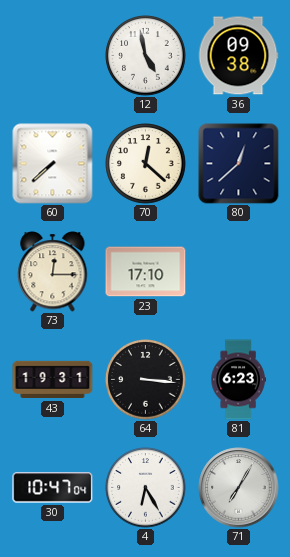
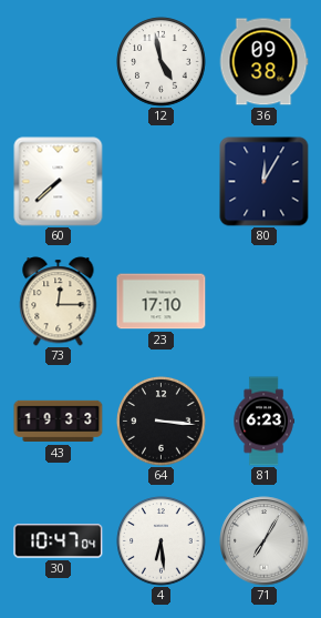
70: 12:22 -> none (146, 164)
80: 12:38 -> 12:05 (265, 182)
43: 19:31 -> 19:33 (59, 422)
4: 6:25 -> 6:29 (162, 541)
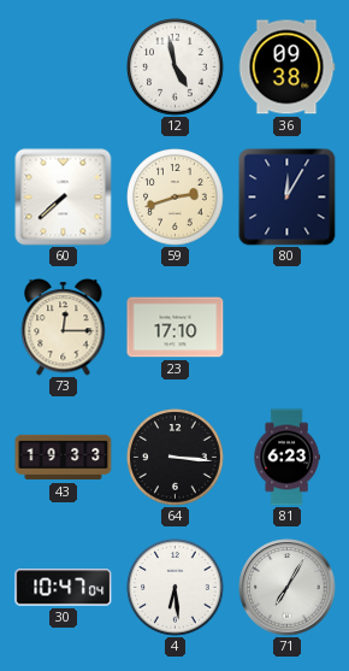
59: none -> 2:42 (176, 198)
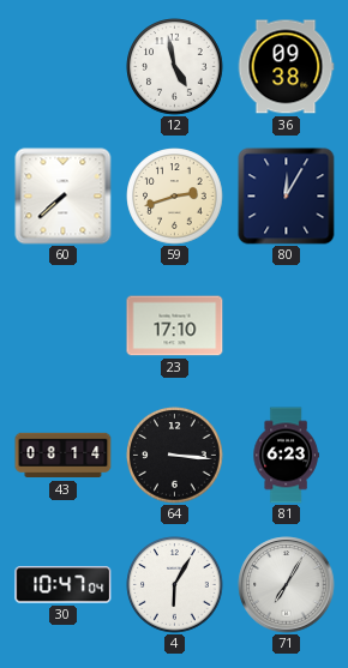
73: 12:15 -> none (64, 328)
43: 19:33 -> 08:14 (64, 456)
4: 6:29 -> 6:05 (175, 585)
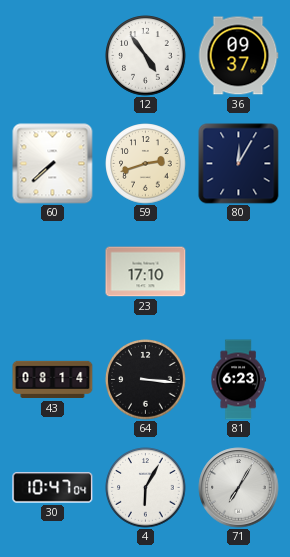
12: 4:58 -> 4:54 (146, 56)
36: 09:38 -> 09:37 (238, 56)
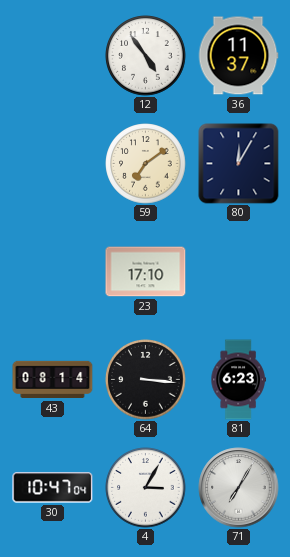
36: 09:37 -> 11:37 (238, 56)
60: 7:38 -> none (53, 164)
59: 2:42 -> 7:09 (146, 164)
4: 6:05 -> 3:05 (146, 488)
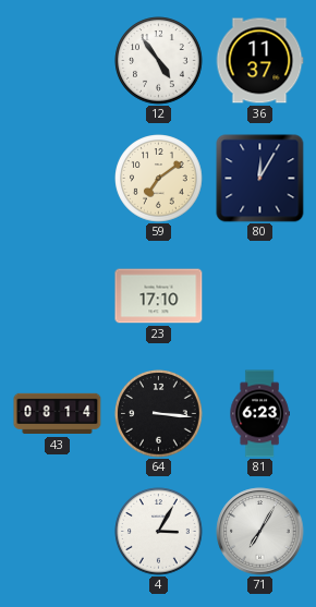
30: 10:47 -> none (53, 488)
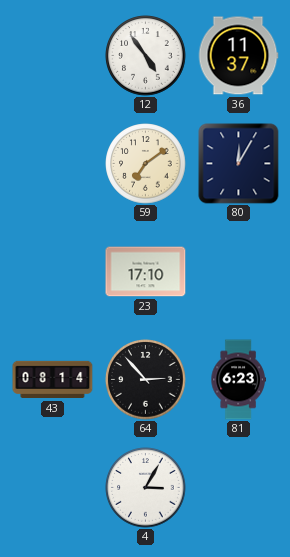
64: 3:16 -> 2:53 (146, 380)
71: 7:05 -> none (260, 532)
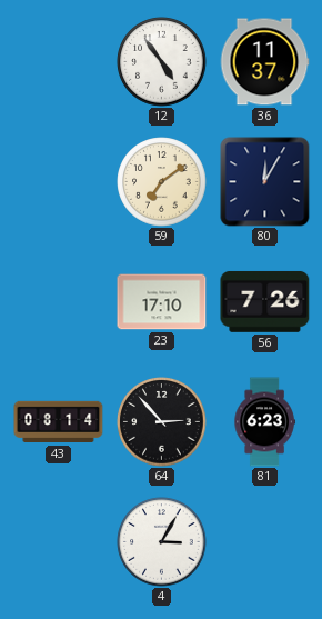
56: none -> 7:26 (265, 301)
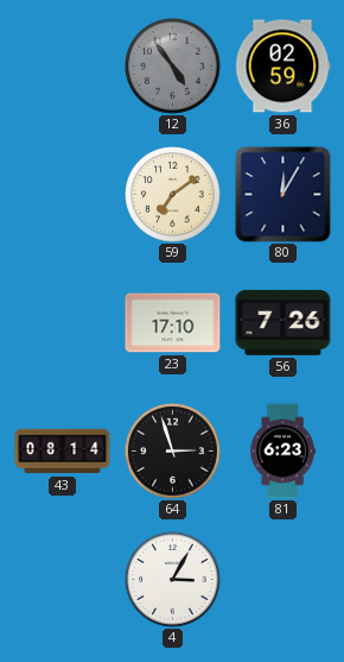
12 dial: white -> grey (173, 67)
36: 11:37 -> 02:59 (282, 67)
64: 2:53 -> 2:57 (173, 452)
